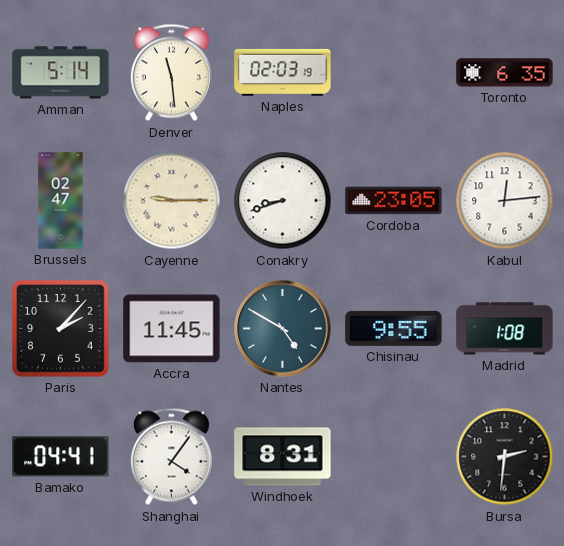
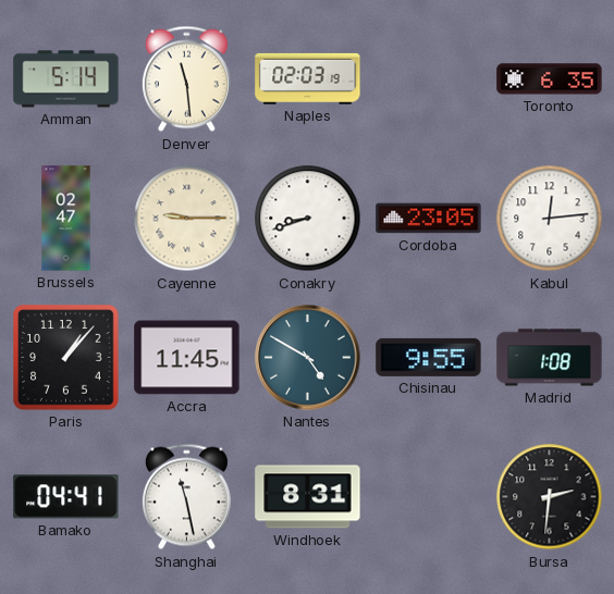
Paris: 2:07 -> 1:07 (66, 358)
Shanghai: 4:06 -> 11:28 (186, 497)
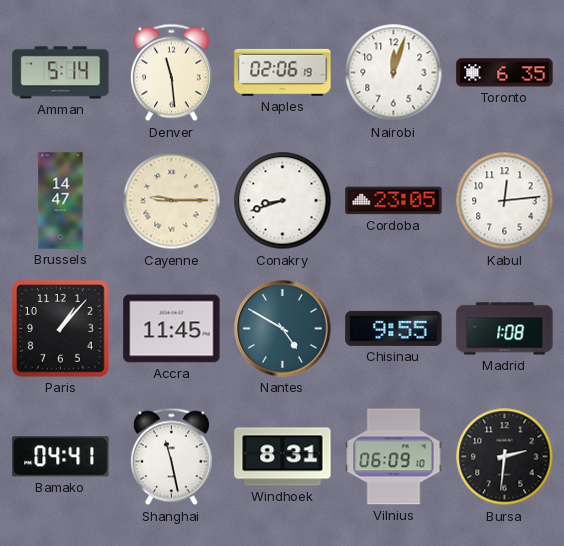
Naples: 02:03 -> 02:06 (283, 72)
Nairobi: none -> 12:03 (394, 73)
Brussels: 02:47 -> 14:47 (61, 201)
Vilnius: none -> 06:09 (394, 457)
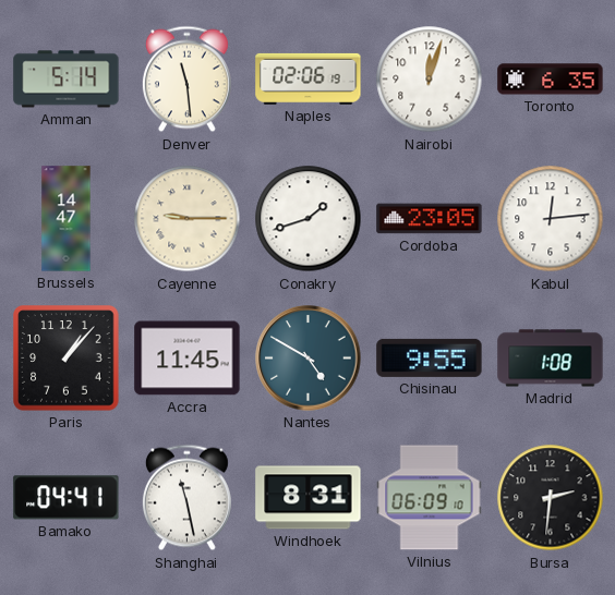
Conakry: 8:42 -> 1:42 (309, 219)
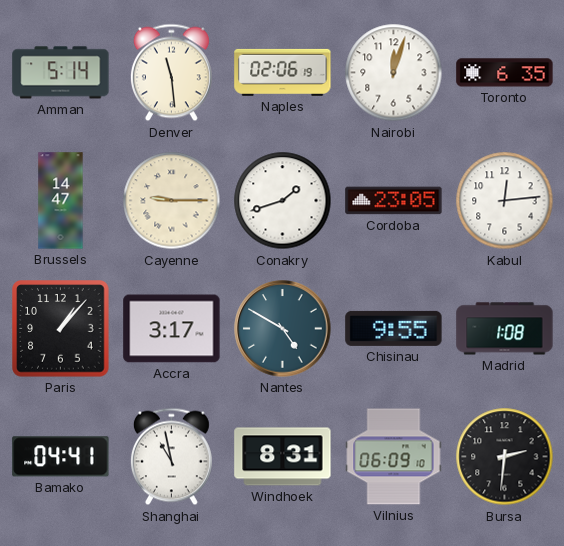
Accra: 11:45 -> 3:17 (172, 329)
Shanghai: 11:28 -> 10:58 (171, 457)
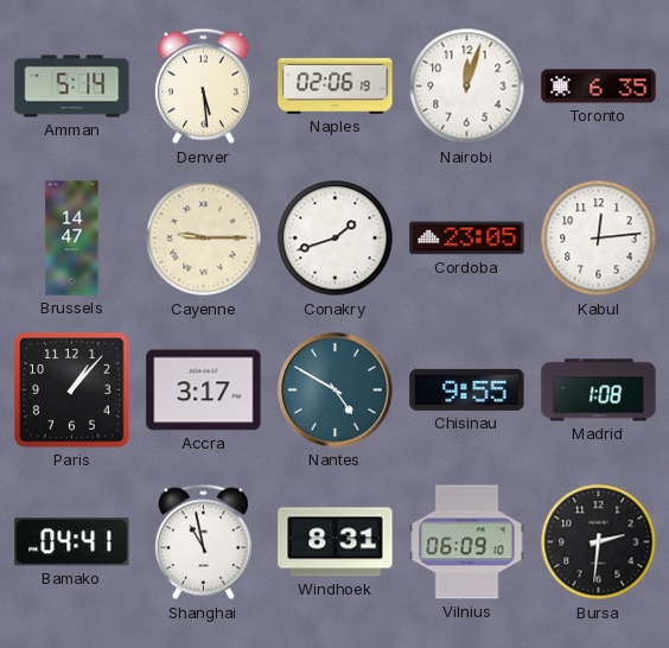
Denver: 11:29 -> 5:29 (203, 87)
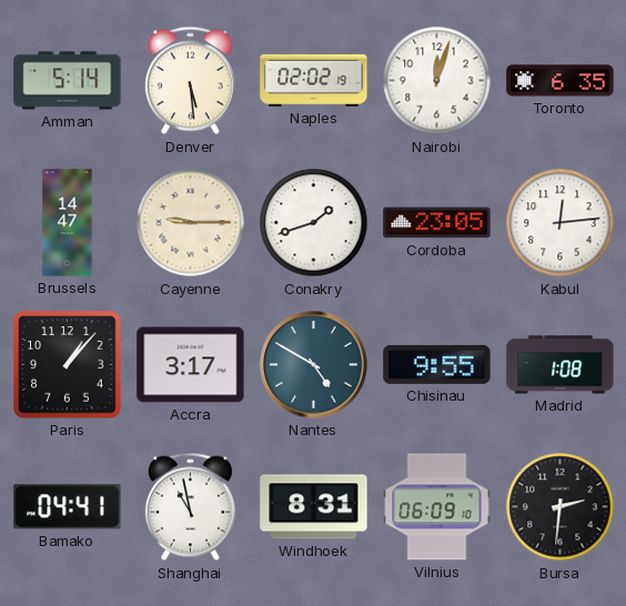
Naples: 02:06 -> 02:02 (314, 80)
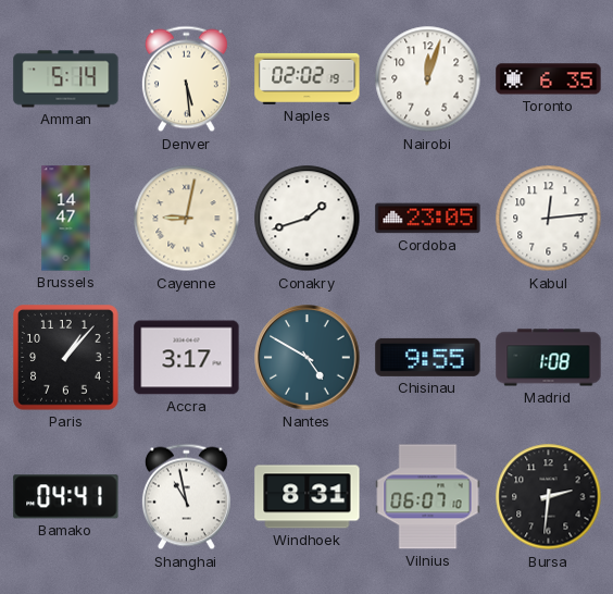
Cayenne: 9:15 -> 9:02 (187, 219)
Vilnius: 06:09 -> 06:07 (428, 497)
